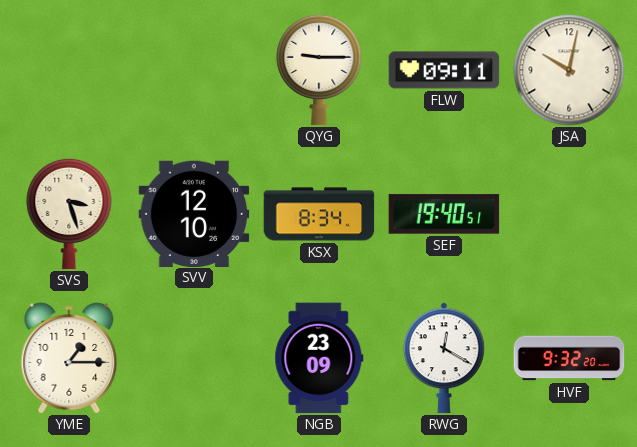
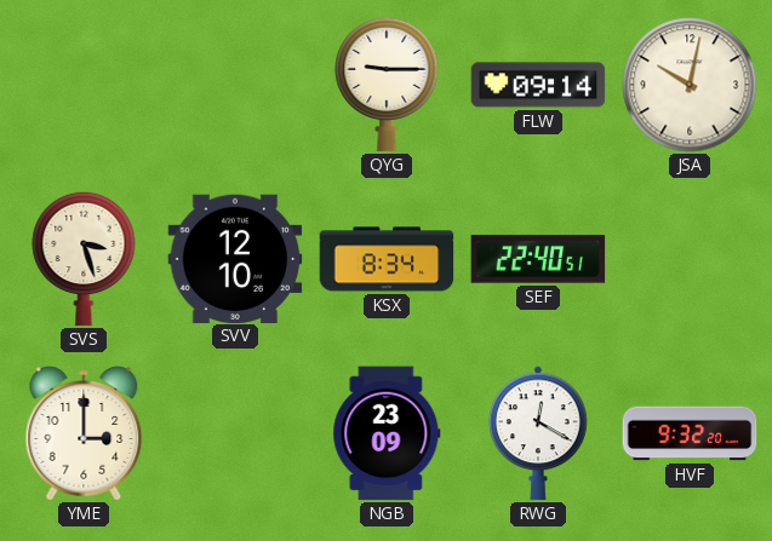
FLW: 09:11 -> 09:14 (538, 85)
SEF: 19:40 -> 22:40 (538, 259)
YME: 1:15 -> 3:00 (84, 433)
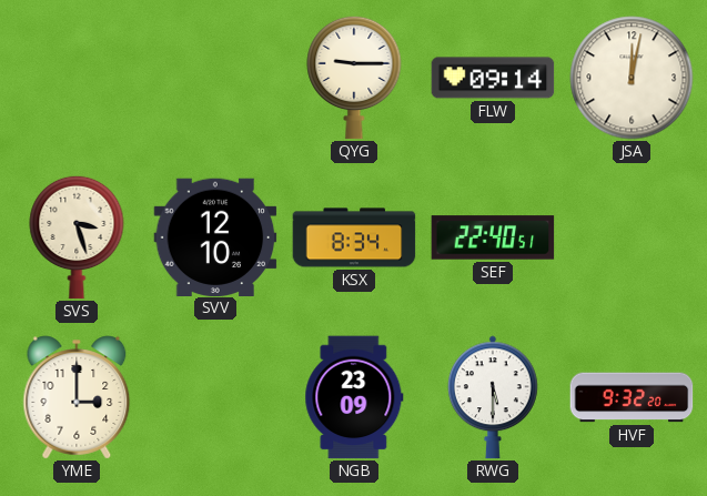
JSA: 10:02 -> 12:02 (632, 78)
RWG: 12:20 -> 5:30 (494, 397)
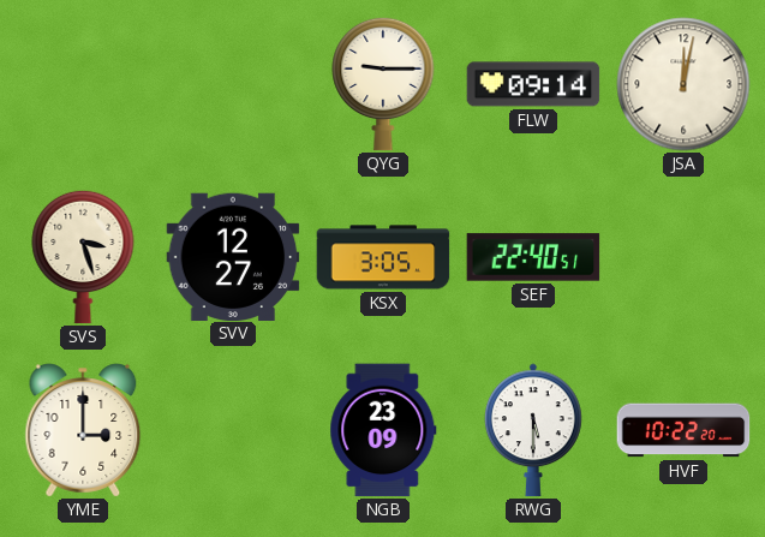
SVV: 12:10 -> 12:27 (233, 256)
KSX: 8:34 -> 3:05 (383, 257)
HVF: 9:32 -> 10:22 (683, 430)
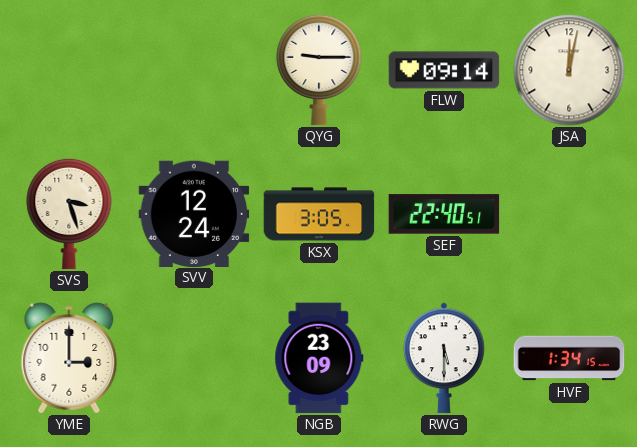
SVV: 12:27 -> 12:24 (194, 213)
HVF: 10:22 -> 1:34 (569, 358)
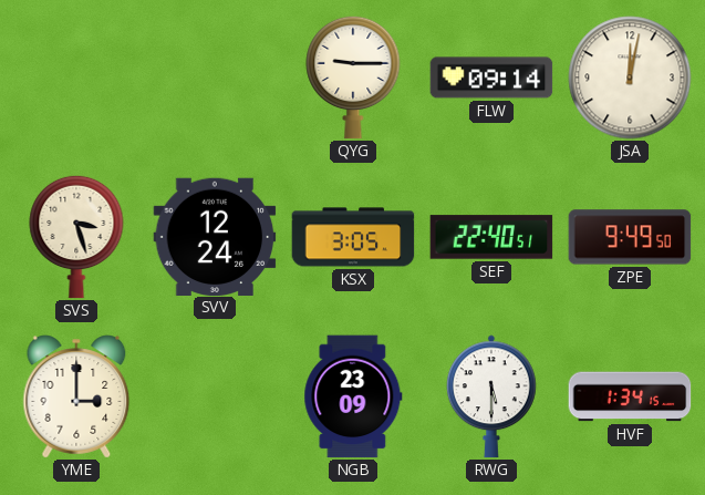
ZPE: none -> 9:49 (630, 237)
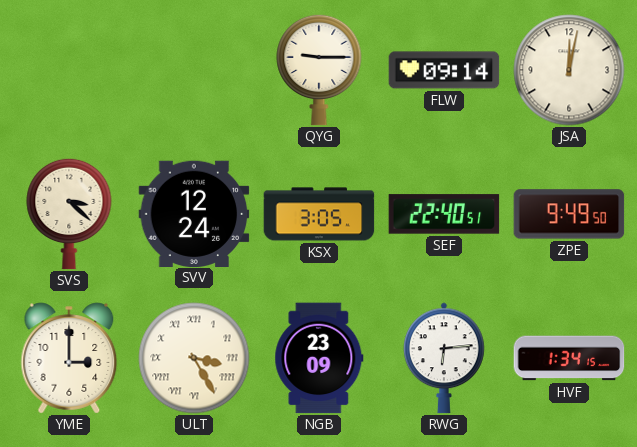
SVS: 3:27 -> 3:22 (69, 214)
ULT: none -> 3:25 (194, 358)
RWG: 5:30 -> 6:14 (445, 358)
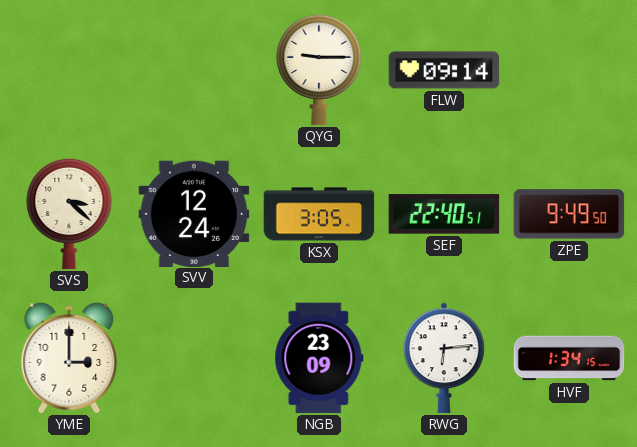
JSA: 12:02 -> none (569, 70)
ULT: 3:25 -> none (194, 358)
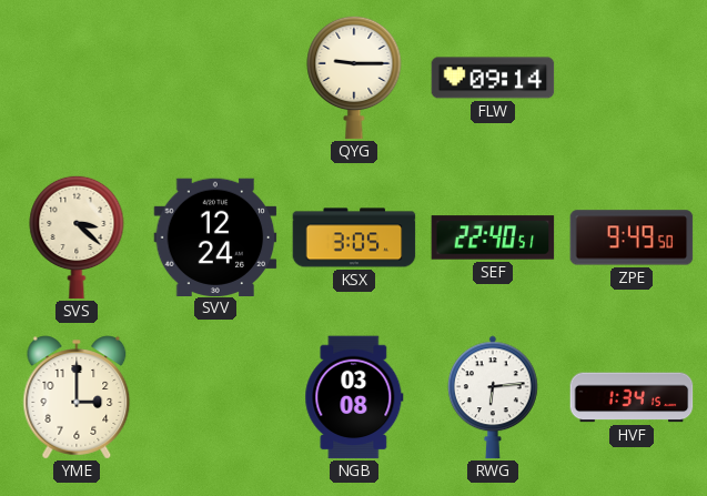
NGB: 23:09 -> 03:08 (354, 397)
